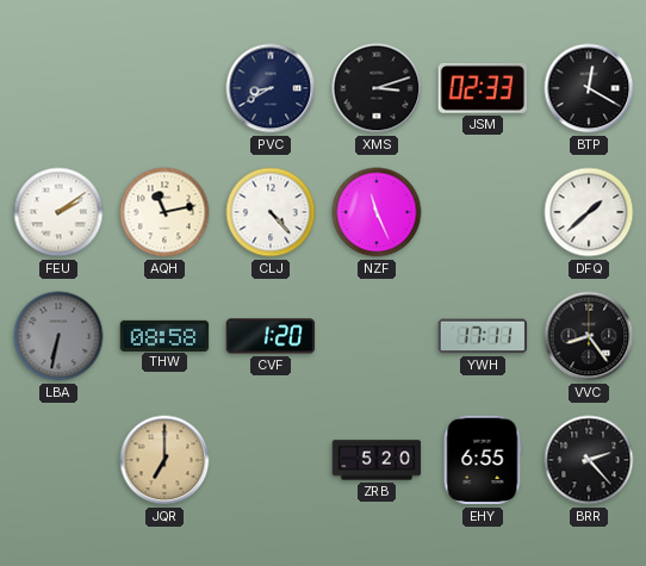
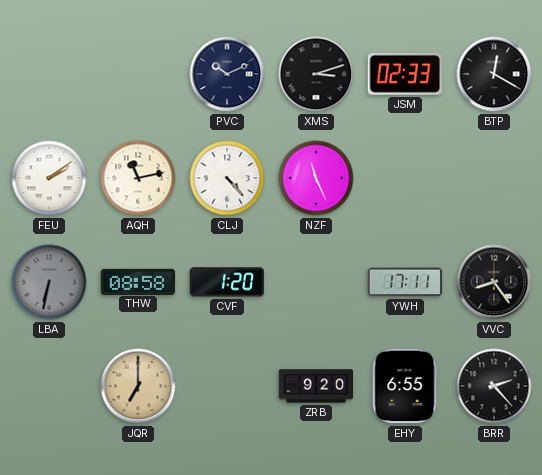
PVC: 8:40 -> 10:11 (227, 74)
DFQ: 1:38 -> none (589, 212)
ZRB: 5:20 -> 9:20 (316, 386)
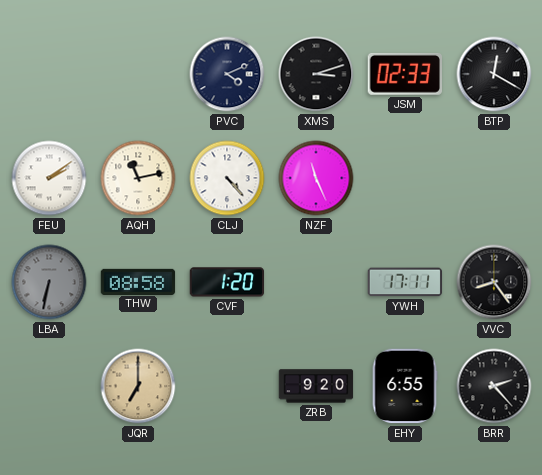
PVC: 10:11 -> 4:11 (227, 74)
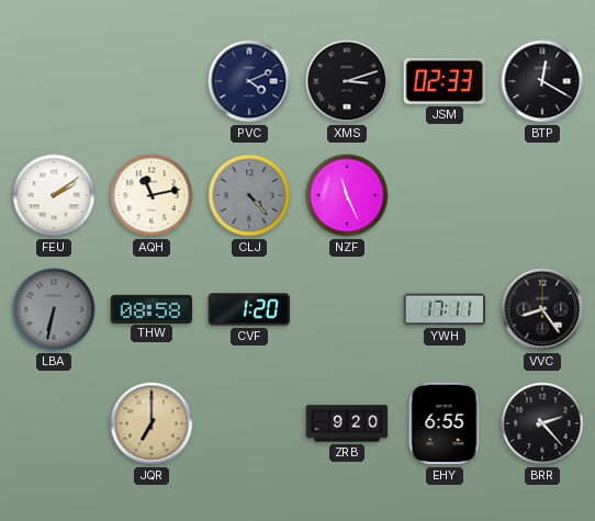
CLJ dial: white -> grey (249, 195)
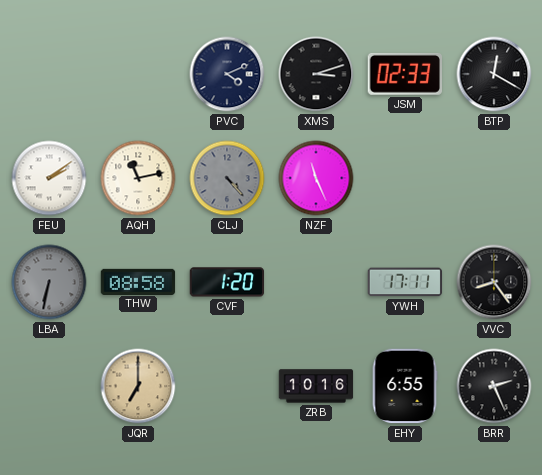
ZRB: 9:20 -> 10:16 (316, 386)
BRR: 2:23 -> 2:26 (494, 386)
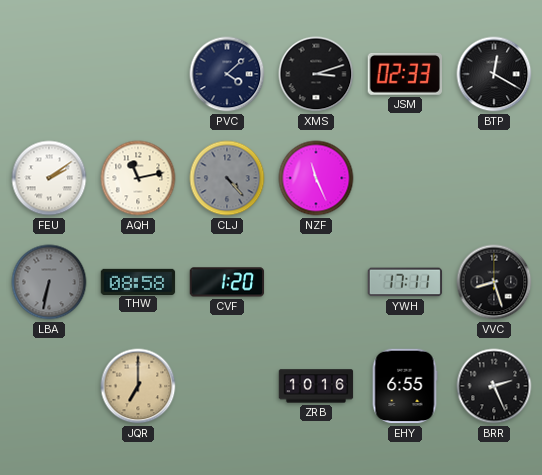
PVC: 4:11 -> 4:08 (227, 74)
VVC: 8:24 -> 8:27 (494, 282)
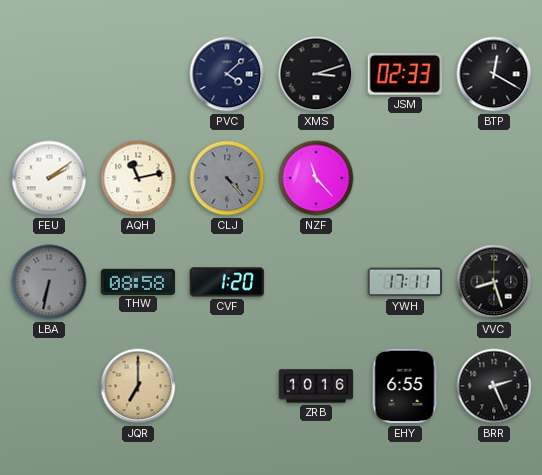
NZF: 11:26 -> 11:23 (316, 178)
